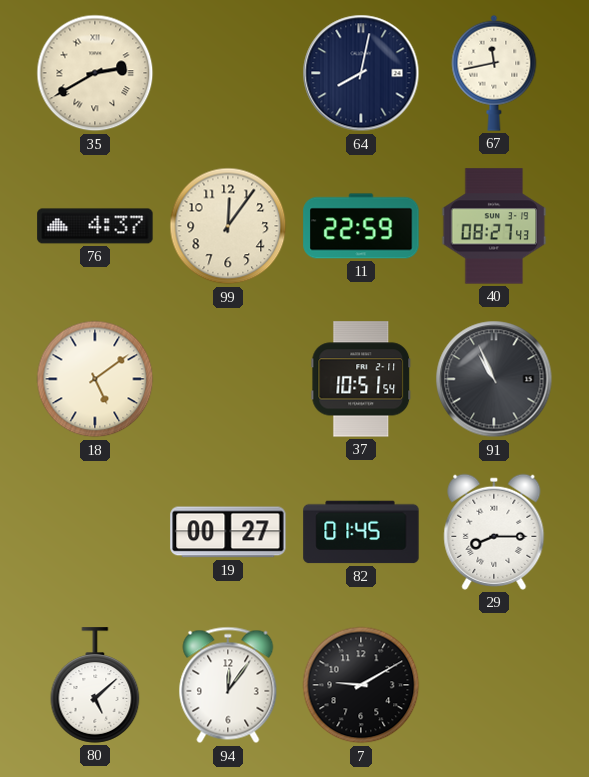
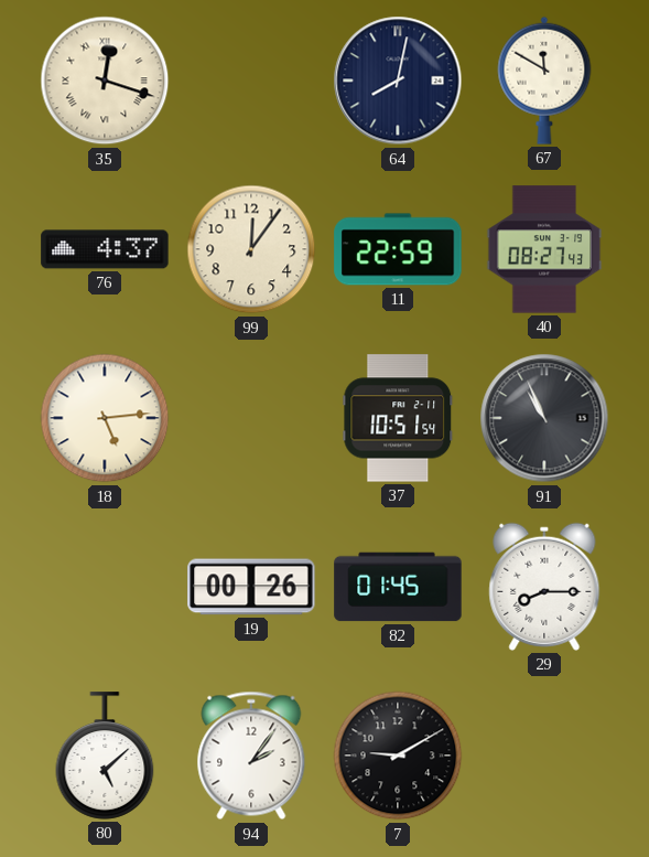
35: 2:40 -> 12:18 (105, 81)
67: 11:43 -> 11:50 (544, 81)
18: 5:09 -> 5:14 (105, 418)
19: 00:27 -> 00:26 (251, 587)
94: 12:06 -> 2:06 (251, 756)
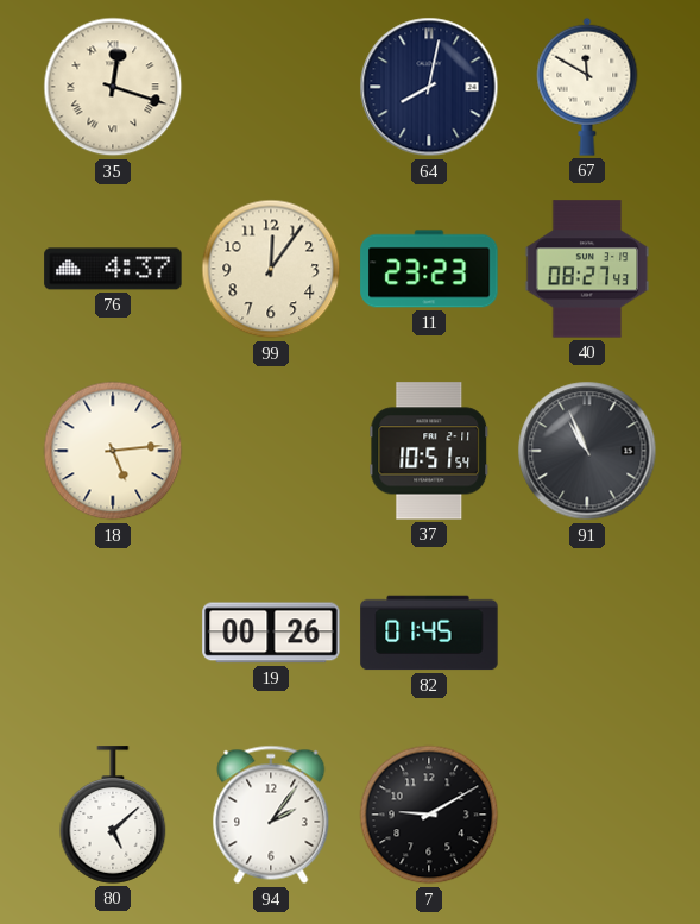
11: 22:59 -> 23:23 (429, 269)
29: 8:15 -> none (544, 587)
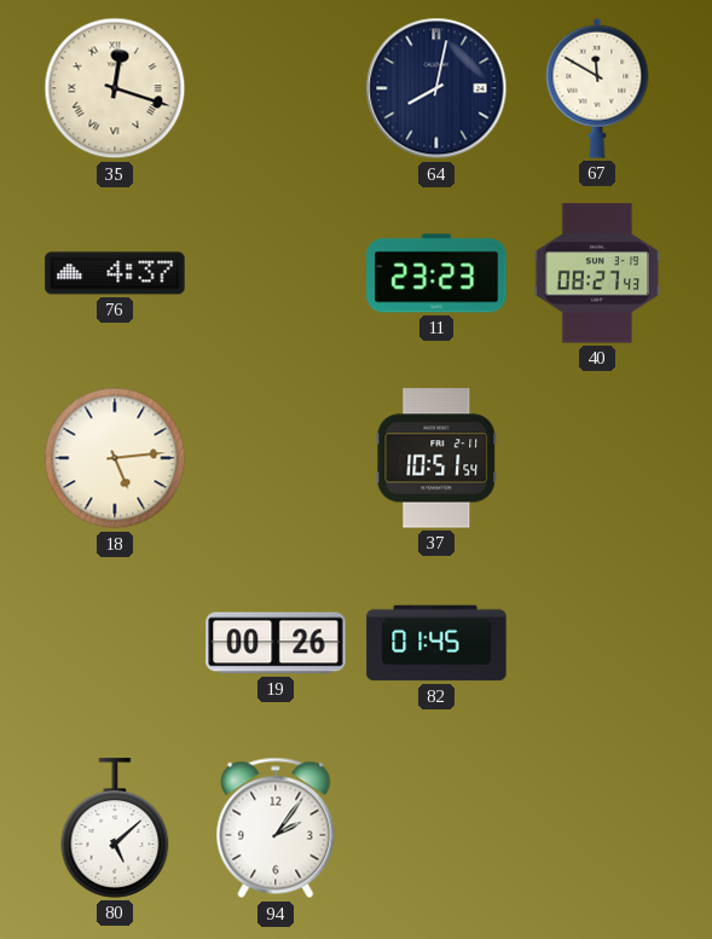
99: 12:06 -> none (271, 269)
91: 10:56 -> none (587, 451)
7: 9:10 -> none (429, 815)
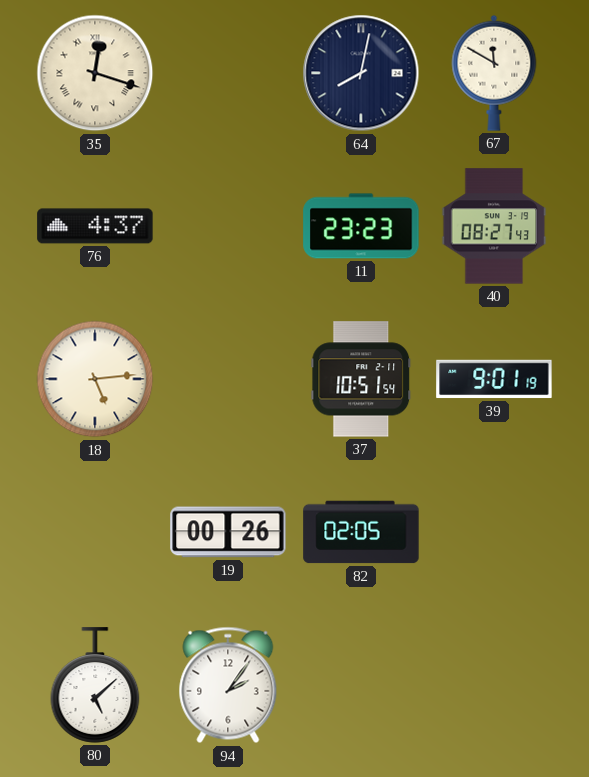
39: none -> 9:01 (494, 379)
82: 01:45 -> 02:05 (361, 532)
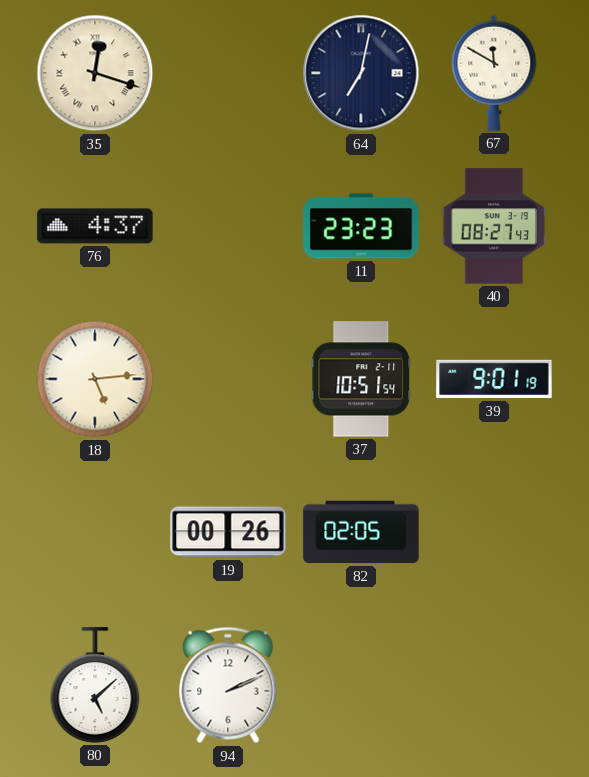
64: 8:02 -> 7:02 (361, 73)
94: 2:06 -> 2:11 (228, 685)
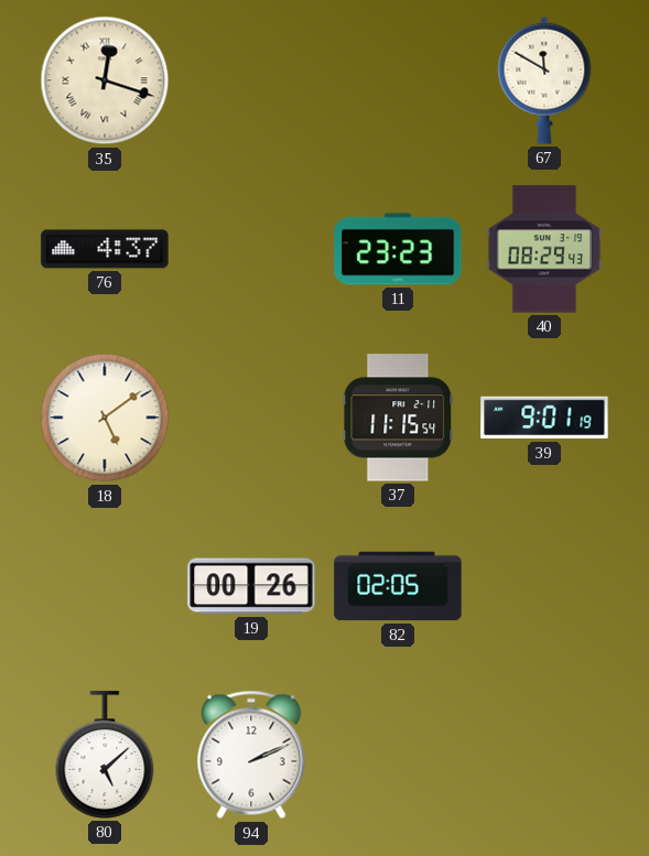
64: 7:02 -> none (361, 73)
40: 08:27 -> 08:29 (544, 249)
18: 5:14 -> 5:09 (105, 418)
37: 10:51 -> 11:15 (398, 418)
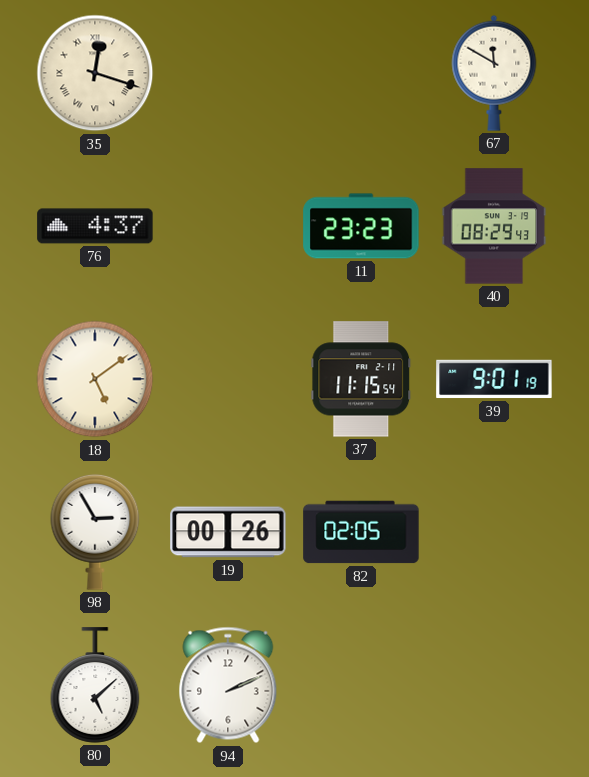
98: none -> 2:55 (95, 532)
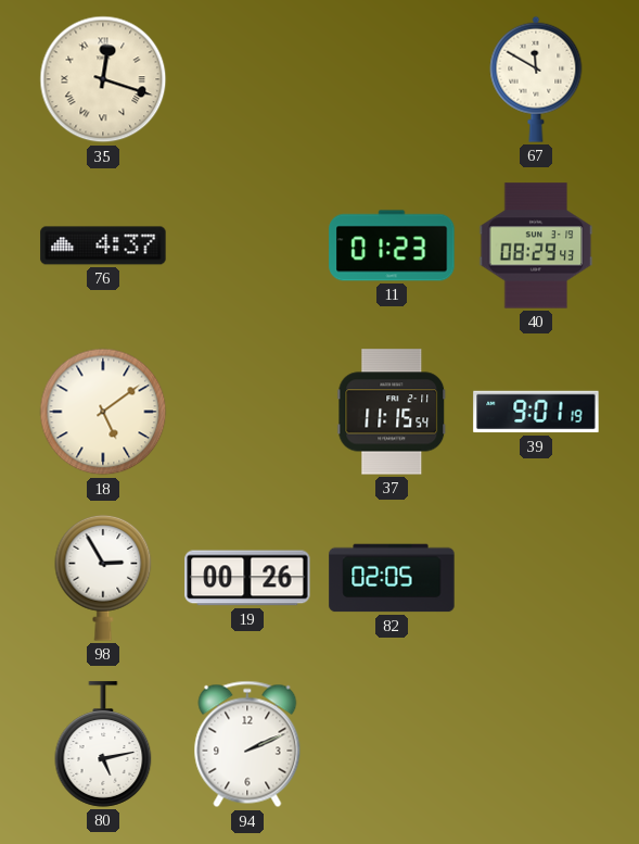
11: 23:23 -> 01:23 (392, 245)
80: 5:08 -> 5:13 (103, 744)
